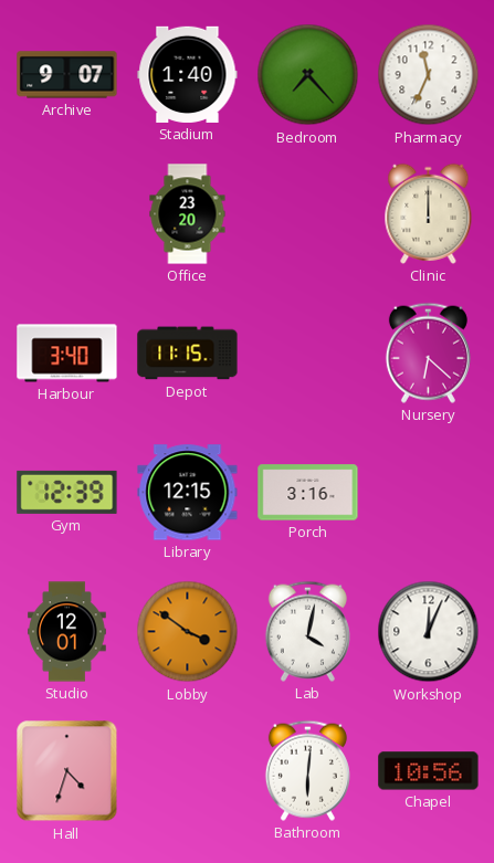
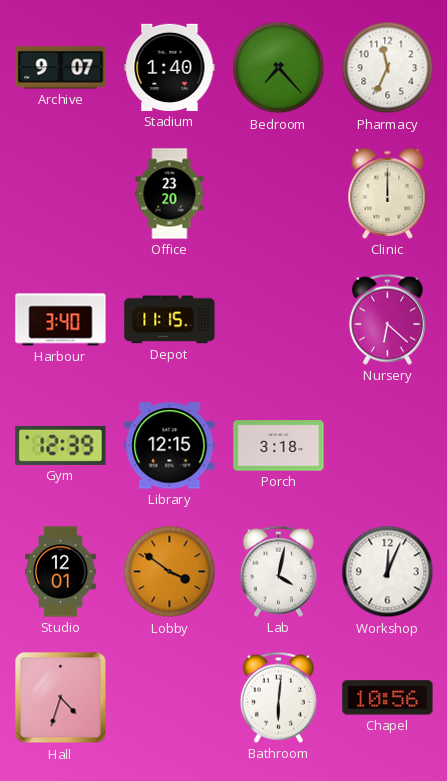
Porch: 3:16 -> 3:18 (279, 446)
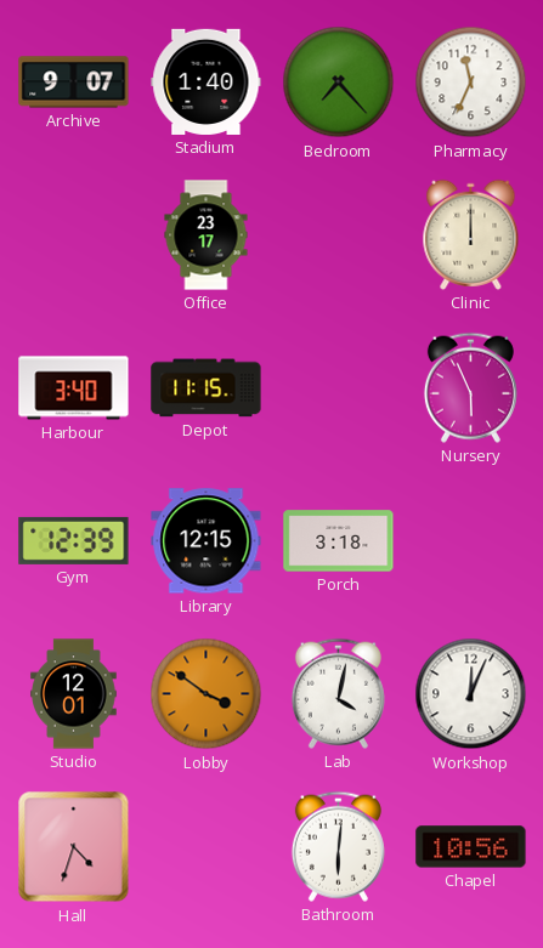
Office: 23:20 -> 23:17 (207, 235)
Nursery: 6:22 -> 5:56 (470, 387)
